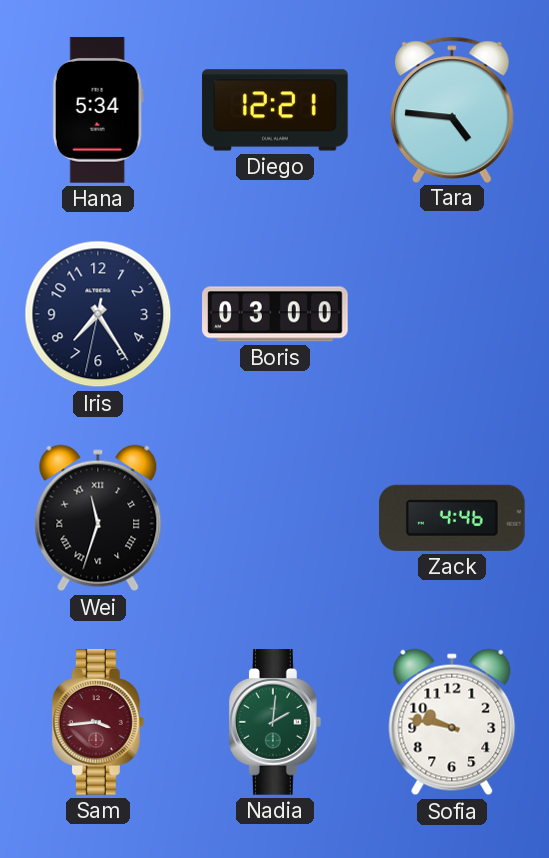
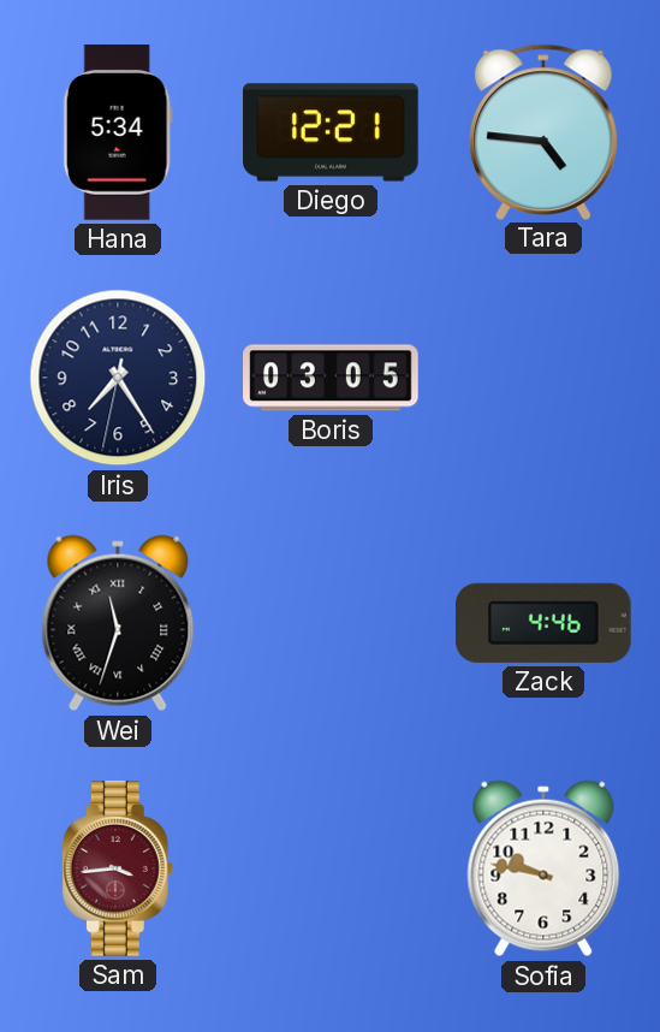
Boris: 03:00 -> 03:05 (331, 378)
Nadia: 2:01 -> none (275, 722)
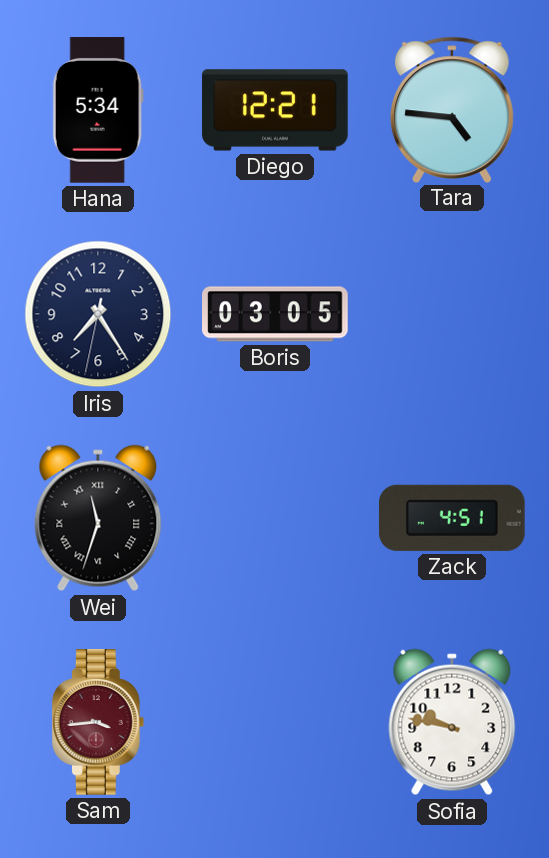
Zack: 4:46 -> 4:51 (453, 518)
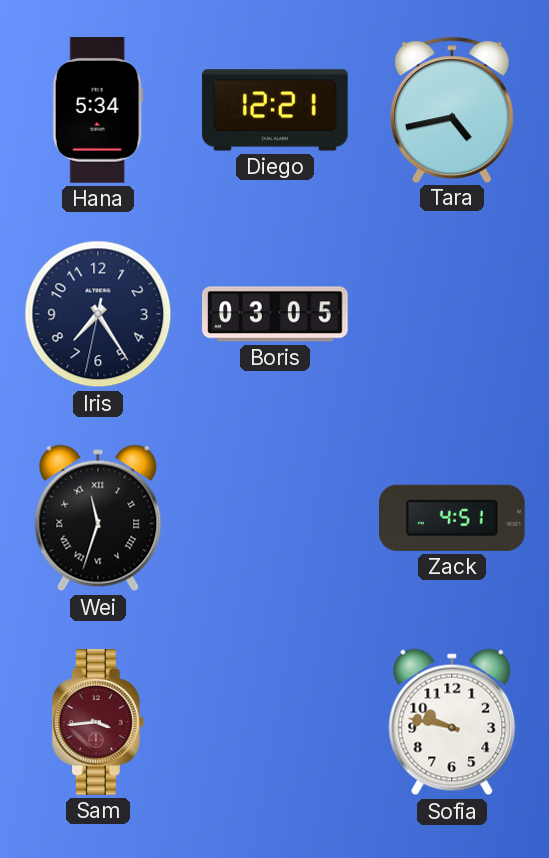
Tara: 4:46 -> 4:43 (452, 109)
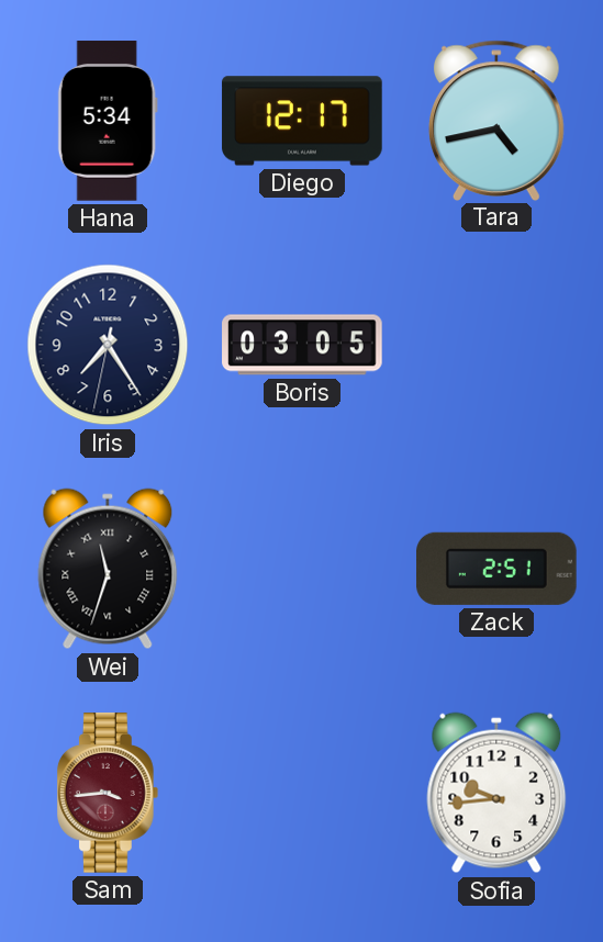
Diego: 12:21 -> 12:17 (302, 121)
Zack: 4:51 -> 2:51 (498, 569)
Sofia: 9:47 -> 9:44 (496, 793)
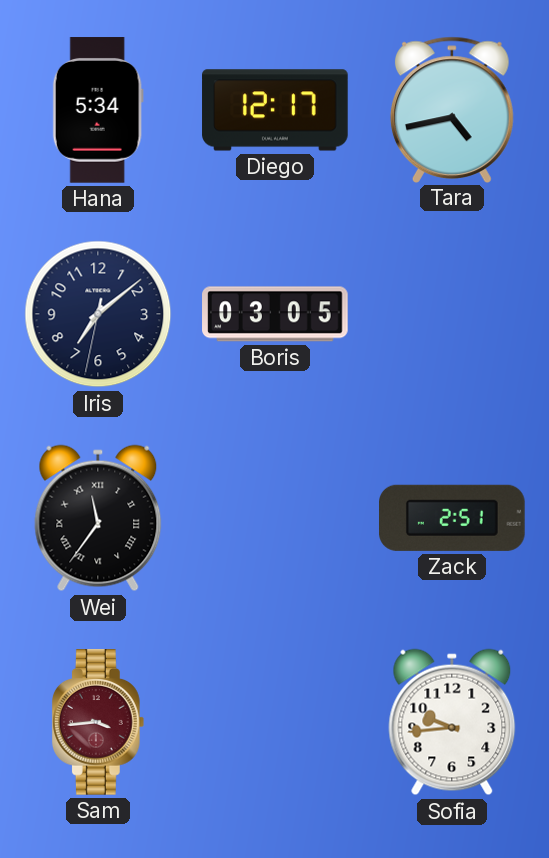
Iris: 7:24 -> 7:08 (98, 314)
Wei: 11:33 -> 11:36 (98, 518)
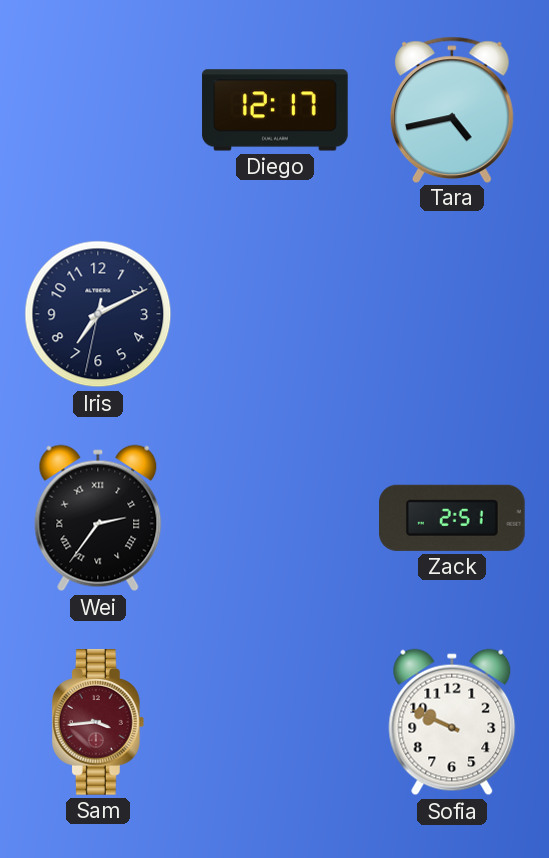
Hana: 5:34 -> none (98, 110)
Iris: 7:08 -> 7:10 (98, 314)
Boris: 03:05 -> none (275, 314)
Wei: 11:36 -> 2:36 (98, 518)
Sofia: 9:44 -> 9:49 (452, 722)
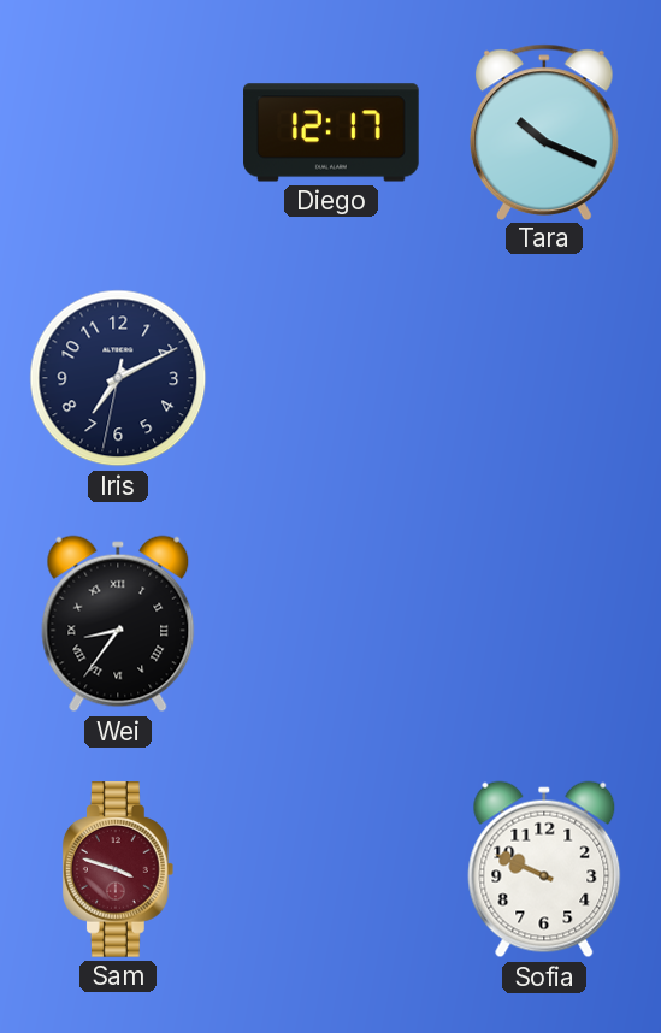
Tara: 4:43 -> 10:19 (544, 131)
Wei: 2:36 -> 8:36 (118, 624)
Zack: 2:51 -> none (453, 518)
Sam: 3:44 -> 3:48 (118, 869)
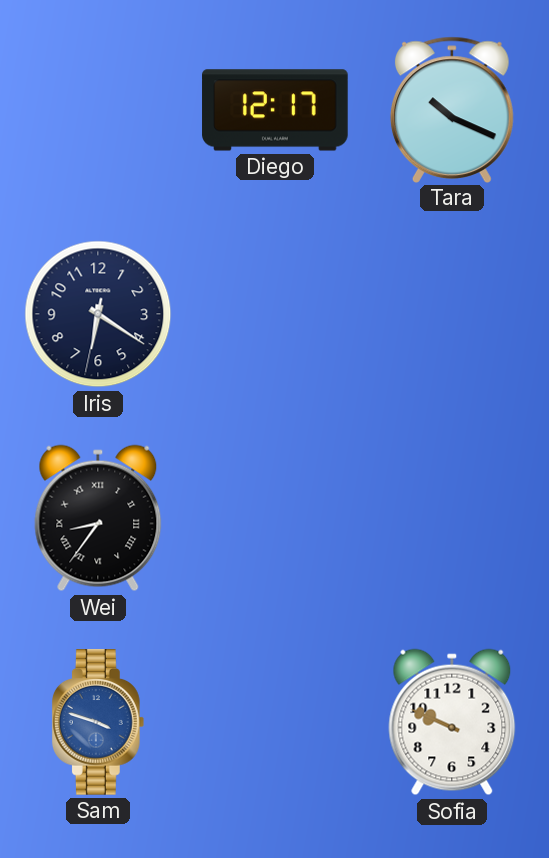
Iris: 7:10 -> 6:20 (98, 314)
Sam dial: burgundy -> blue (98, 722)
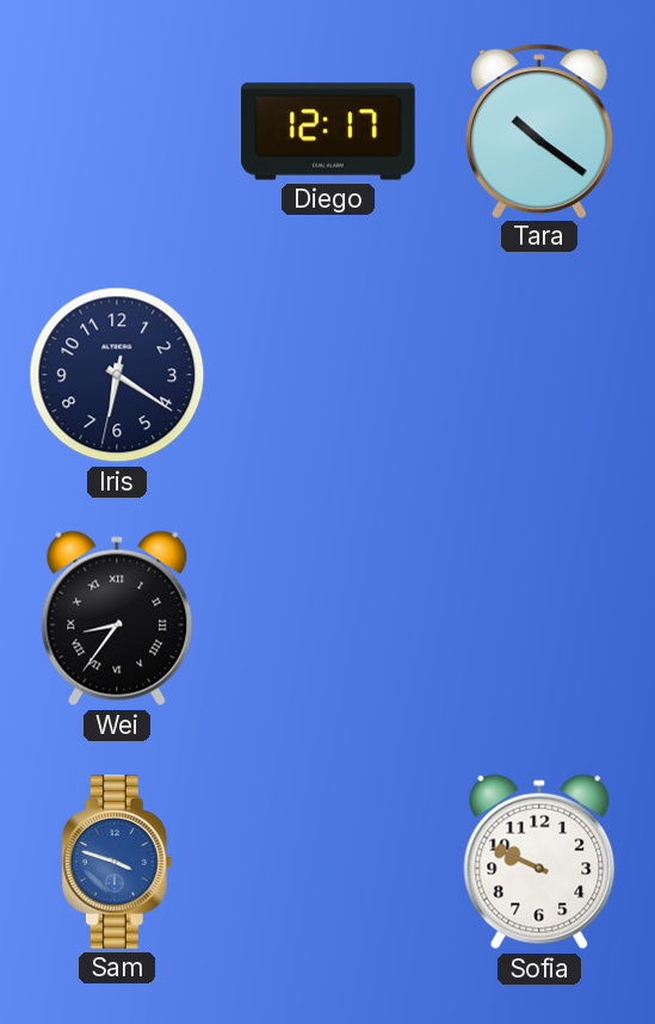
Tara: 10:19 -> 10:21 (539, 130)
